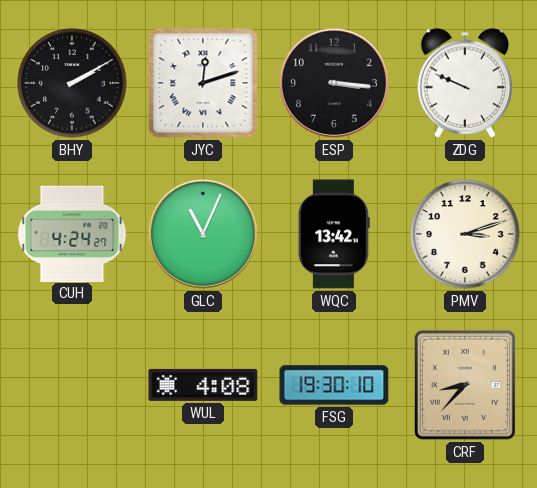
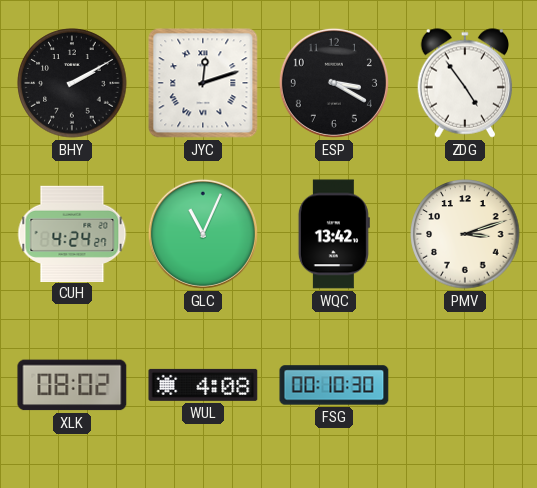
ESP: 3:16 -> 3:20 (334, 83)
ZDG: 9:49 -> 4:54 (465, 83)
XLK: none -> 08:02 (72, 385)
FSG: 19:30 -> 00:10 (334, 385)
CRF: 8:37 -> none (465, 385)
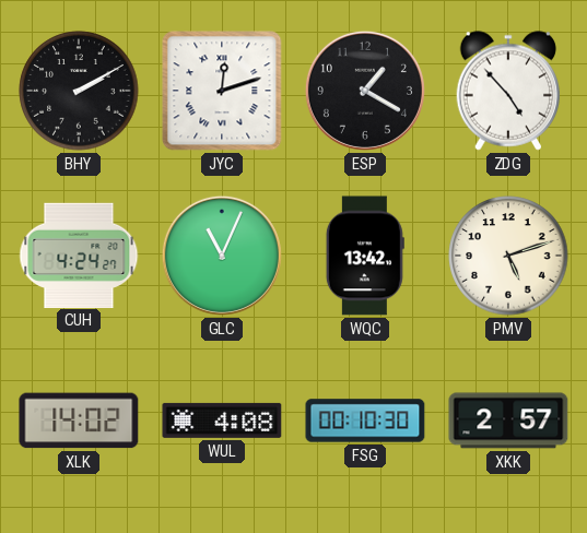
ESP: 3:20 -> 1:20 (365, 91)
ZDG: 4:54 -> 4:53 (508, 91)
PMV: 3:12 -> 5:12 (508, 256)
XLK: 08:02 -> 14:02 (79, 421)
XKK: none -> 2:57 (508, 421)
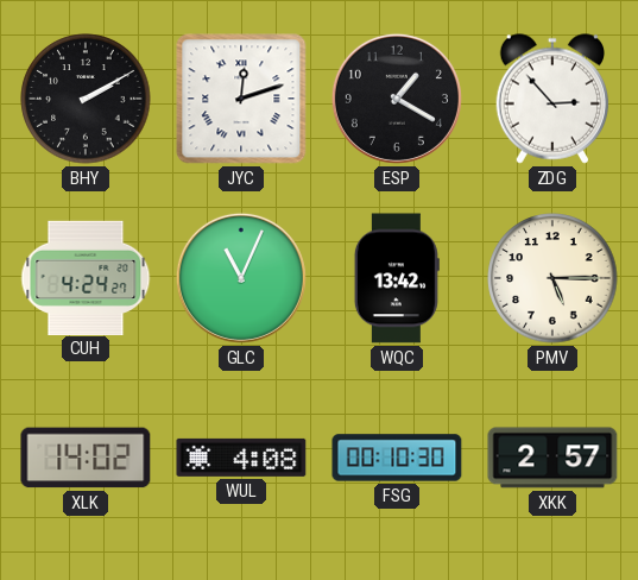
ZDG: 4:53 -> 2:53 (552, 99)
PMV: 5:12 -> 5:15 (552, 278)
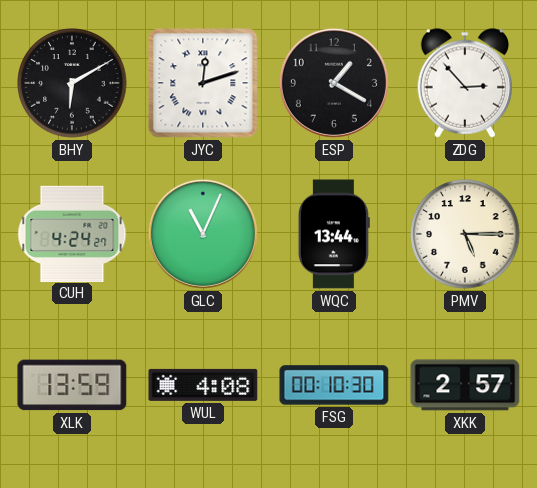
BHY: 2:10 -> 6:10 (72, 83)
WQC: 13:42 -> 13:44 (334, 234)
XLK: 14:02 -> 13:59 (72, 385)
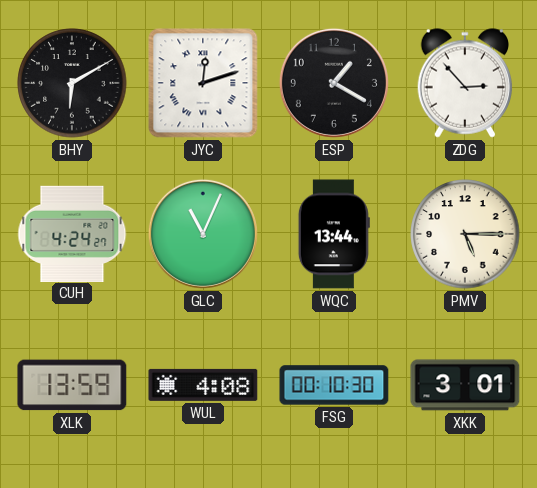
XKK: 2:57 -> 3:01 (465, 385)
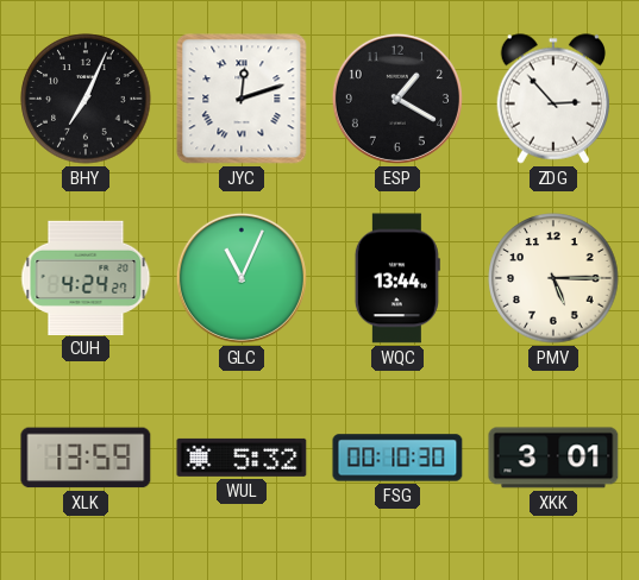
BHY: 6:10 -> 7:04 (86, 99)
WUL: 4:08 -> 5:32 (242, 458)
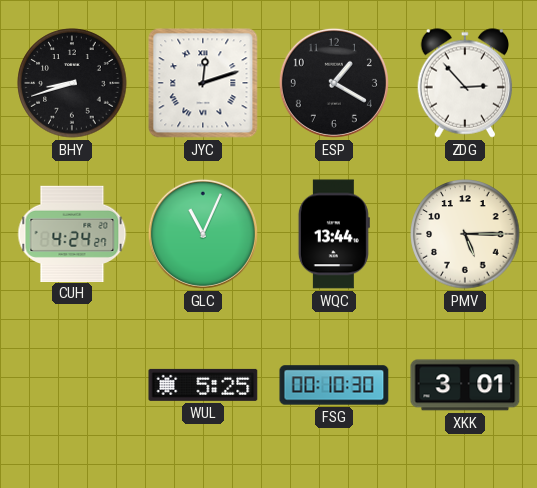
BHY: 7:04 -> 8:42 (72, 83)
XLK: 13:59 -> none (86, 458)
WUL: 5:32 -> 5:25 (203, 385)
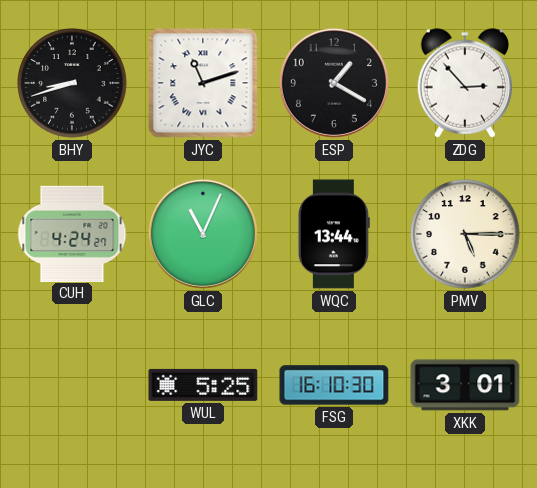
JYC: 12:12 -> 11:12 (203, 83)
FSG: 00:10 -> 16:10 (334, 385)
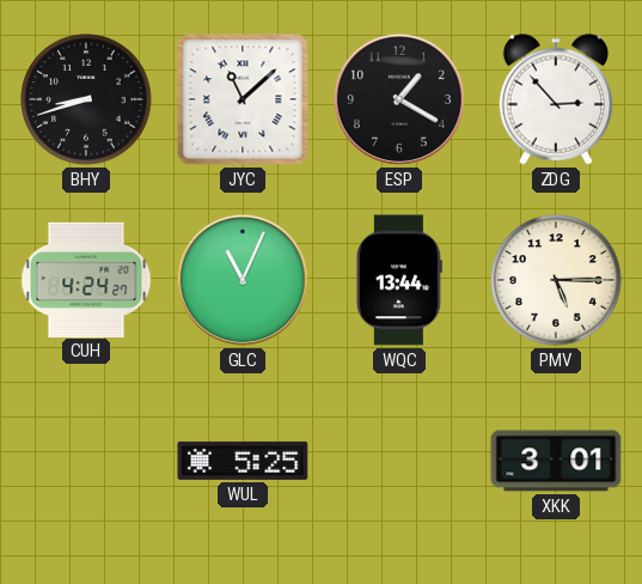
JYC: 11:12 -> 11:08 (243, 99)
FSG: 16:10 -> none (334, 385)
